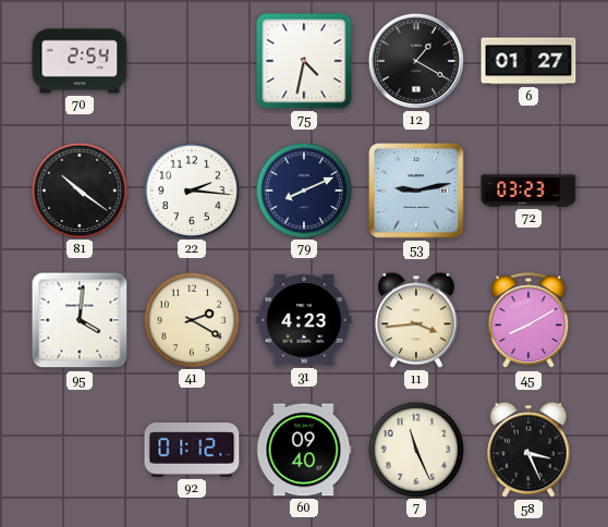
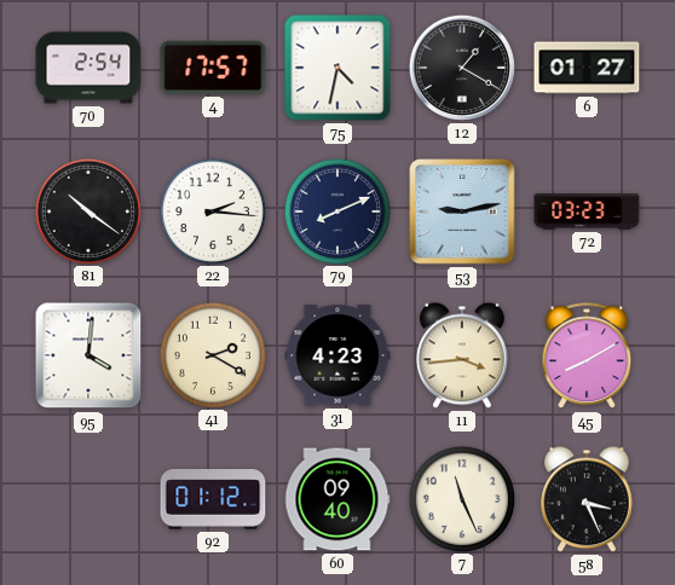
4: none -> 17:57 (213, 68)
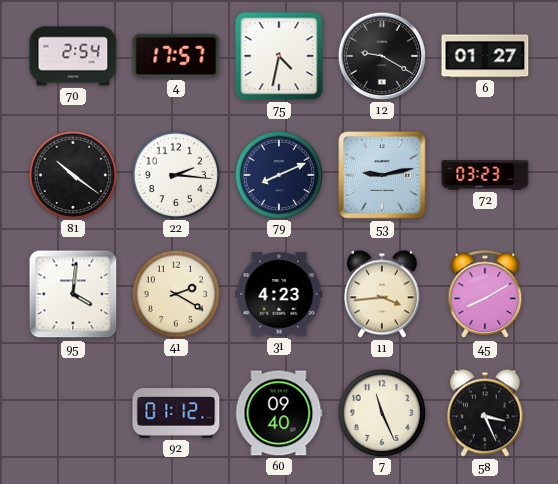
12: 1:20 -> 9:20 (382, 56)
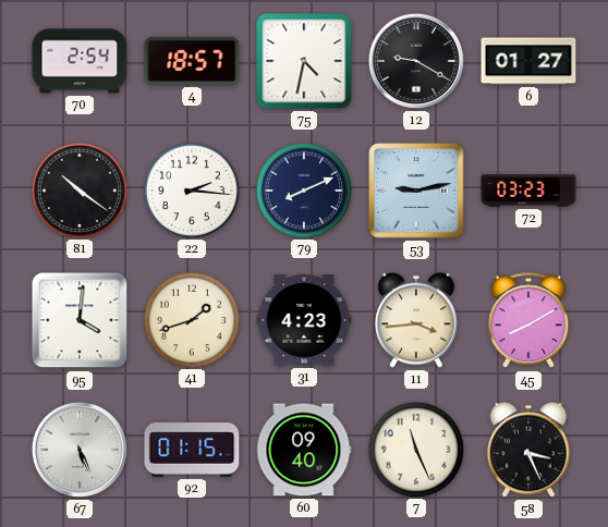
4: 17:57 -> 18:57 (192, 61)
41: 2:20 -> 1:42 (191, 319)
67: none -> 5:26 (80, 450)
92: 01:12 -> 01:15 (192, 450)
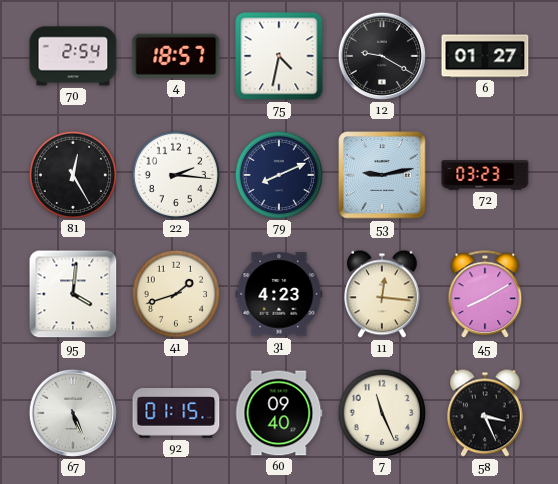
81: 10:21 -> 12:25 (72, 174)
11: 3:44 -> 12:16 (383, 294)
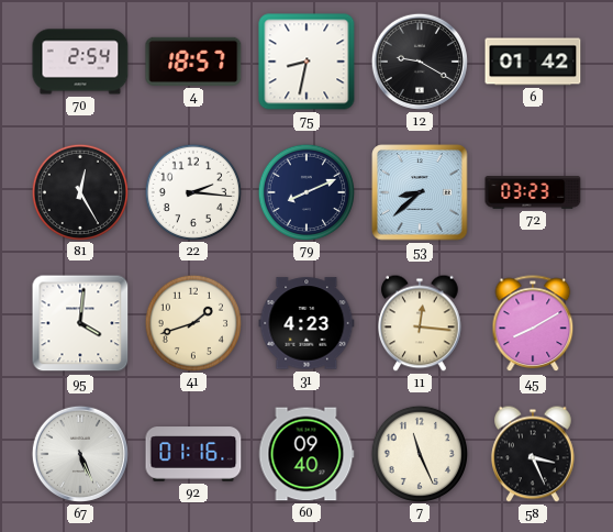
75: 4:32 -> 8:32 (306, 62)
6: 01:27 -> 01:42 (533, 62)
53: 9:13 -> 8:38 (420, 192)
92: 01:15 -> 01:16 (193, 454)
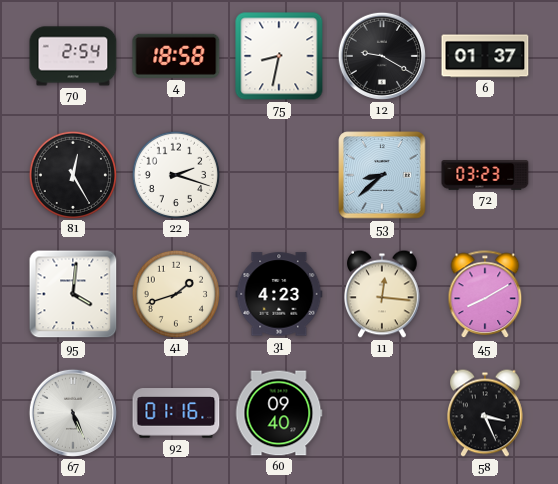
4: 18:57 -> 18:58 (176, 56)
6: 01:42 -> 01:37 (485, 56)
22: 2:16 -> 2:18 (175, 174)
79: 8:11 -> none (305, 191)
7: 11:26 -> none (419, 453)
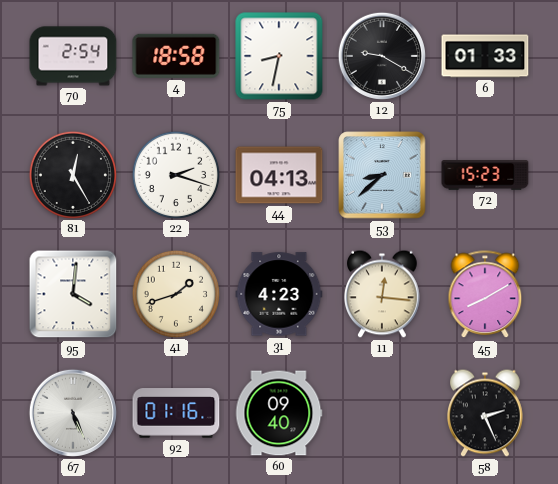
6: 01:37 -> 01:33 (485, 56)
44: none -> 04:13 (279, 175)
72: 03:23 -> 15:23 (485, 175)
58: 3:26 -> 2:26 (486, 413)
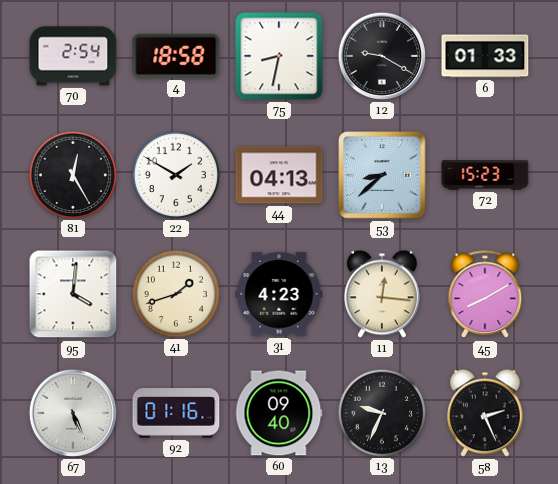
22: 2:18 -> 1:50 (175, 174)
13: none -> 9:34 (381, 412)
